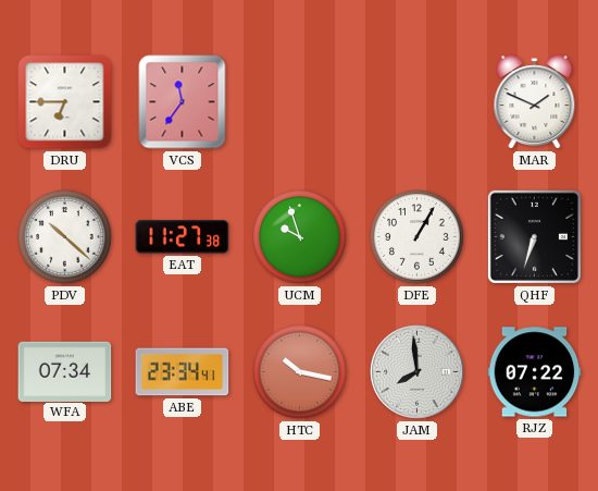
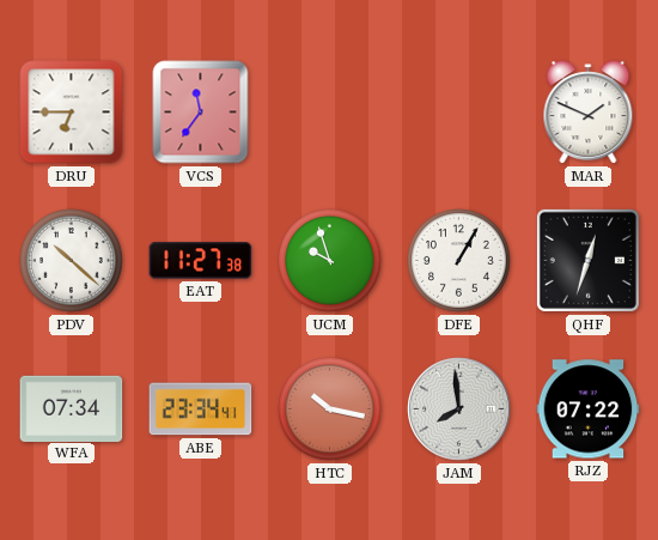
QHF: 6:33 -> 12:33 (587, 260)
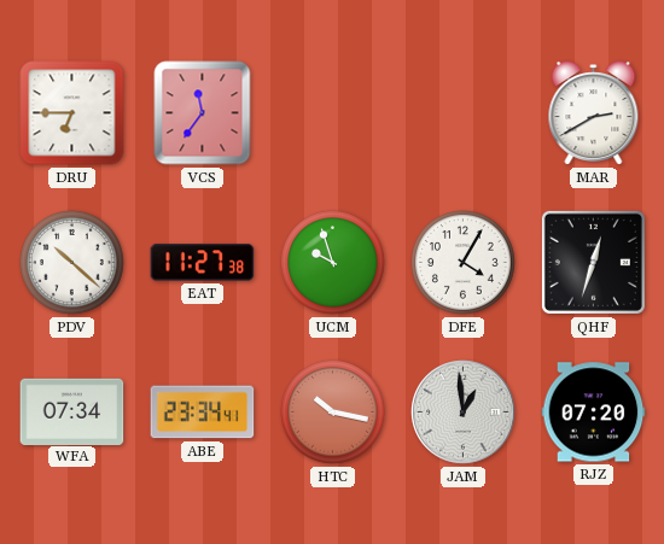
MAR: 1:49 -> 2:40 (594, 113)
DFE: 1:05 -> 4:05 (464, 263)
JAM: 7:59 -> 12:59 (464, 413)
RJZ: 07:22 -> 07:20 (594, 413)
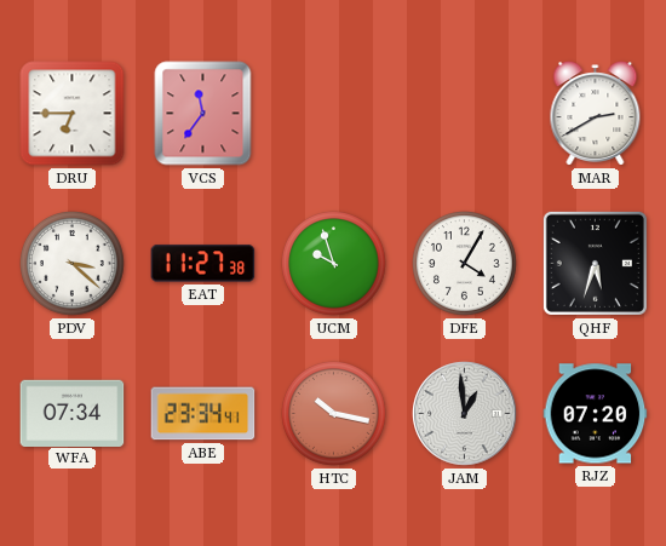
PDV: 10:22 -> 3:22 (73, 264)
QHF: 12:33 -> 5:33 (595, 263)
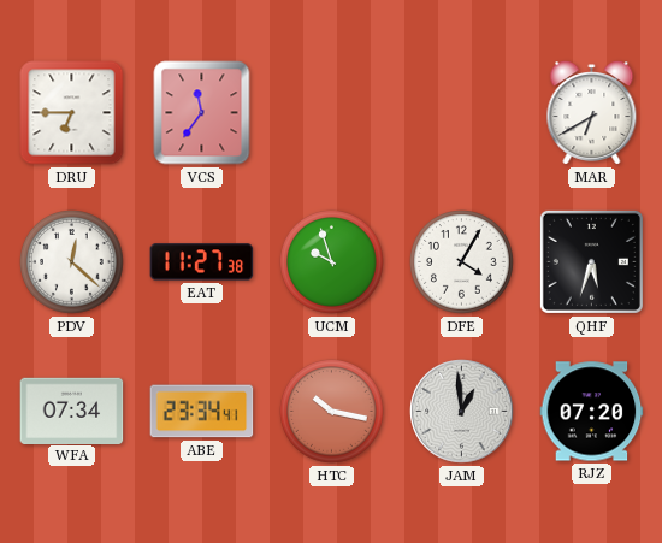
MAR: 2:40 -> 6:40 (592, 113)
PDV: 3:22 -> 12:22 (72, 262)
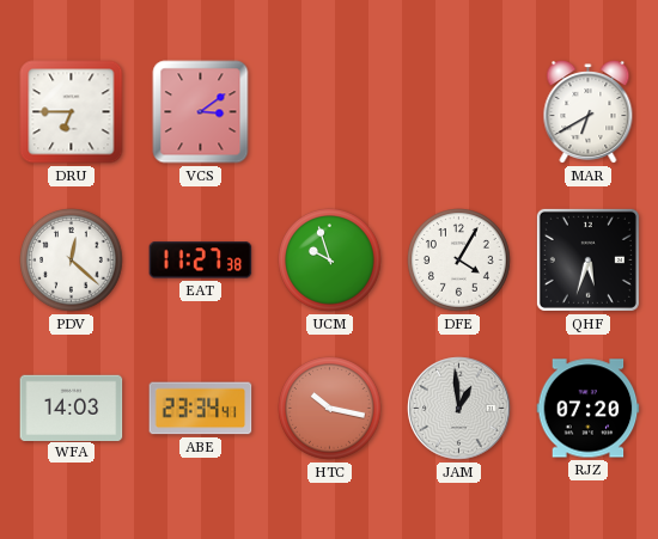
VCS: 11:36 -> 3:09 (201, 112)
WFA: 07:34 -> 14:03 (72, 408)
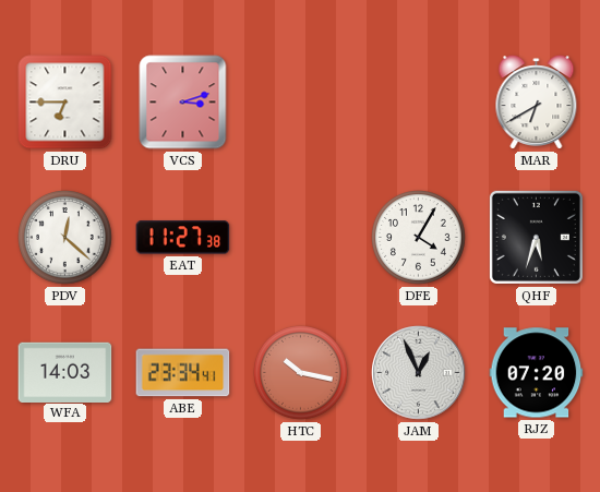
VCS: 3:09 -> 3:12 (183, 103)
UCM: 9:57 -> none (330, 261)
JAM: 12:59 -> 12:56 (419, 373)
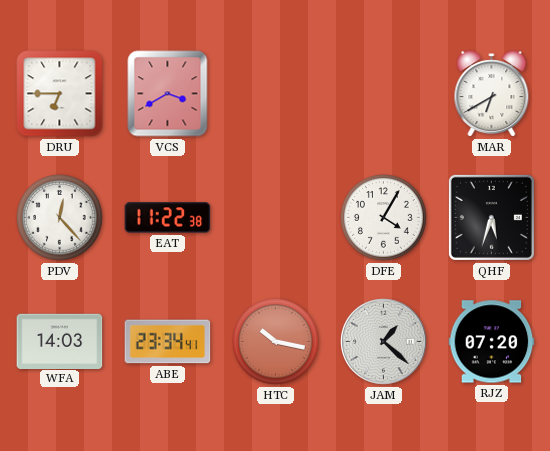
VCS: 3:12 -> 3:40 (168, 94)
PDV: 12:22 -> 12:23 (60, 218)
EAT: 11:27 -> 11:22 (168, 218)
JAM: 12:56 -> 1:22 (384, 342)
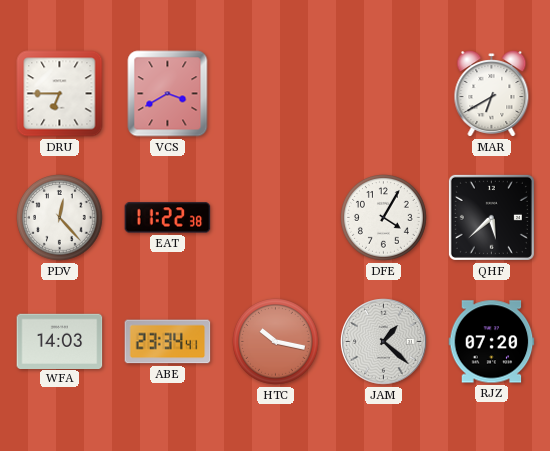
QHF: 5:33 -> 5:38 (491, 217)
